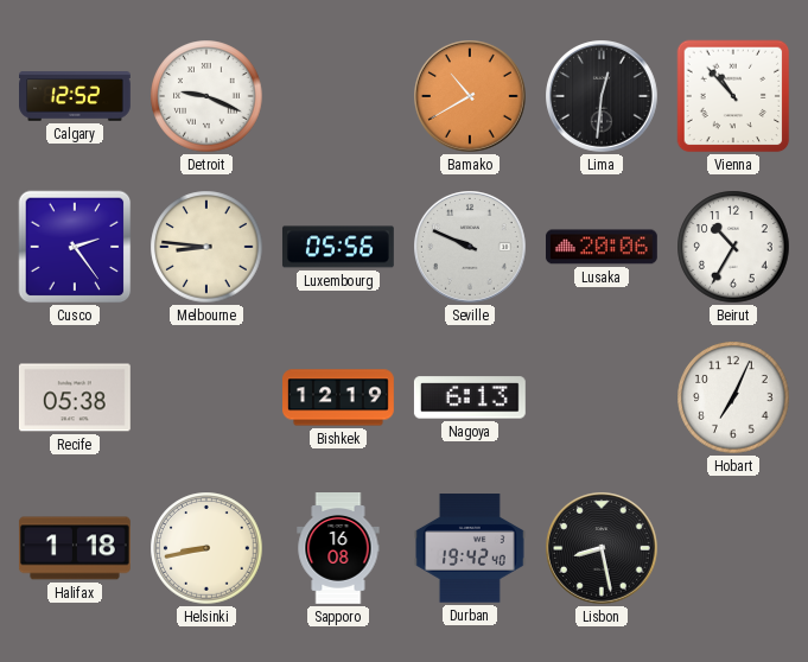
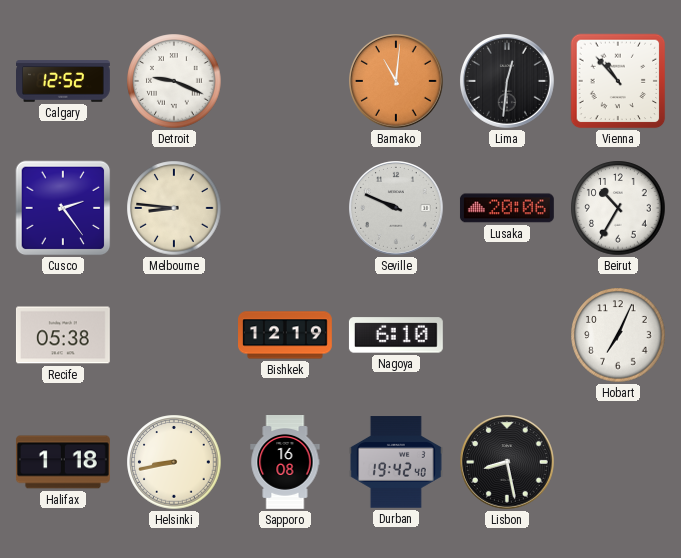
Bamako: 10:40 -> 11:01 (397, 82)
Luxembourg: 05:56 -> none (338, 247)
Nagoya: 6:13 -> 6:10 (396, 335)
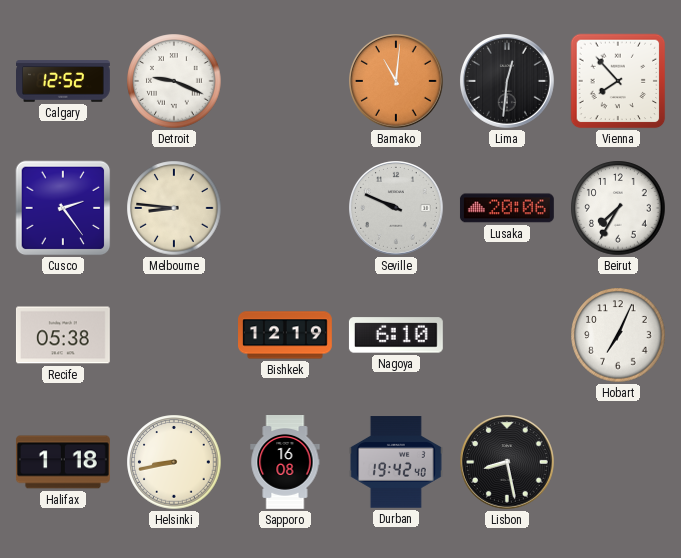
Vienna: 10:53 -> 7:53 (618, 81)
Beirut: 10:35 -> 7:35 (618, 208)
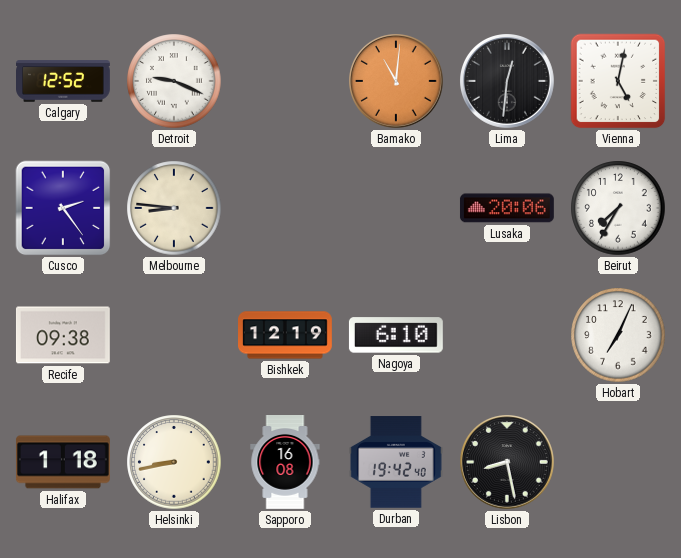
Vienna: 7:53 -> 5:02 (618, 81)
Seville: 9:49 -> none (397, 209)
Recife: 05:38 -> 09:38 (63, 335)
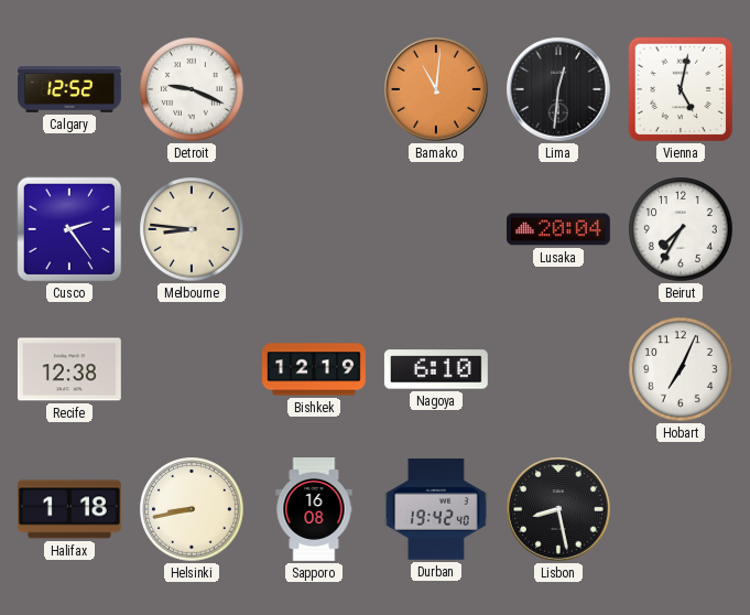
Lusaka: 20:06 -> 20:04 (558, 229)
Recife: 09:38 -> 12:38 (69, 369)
